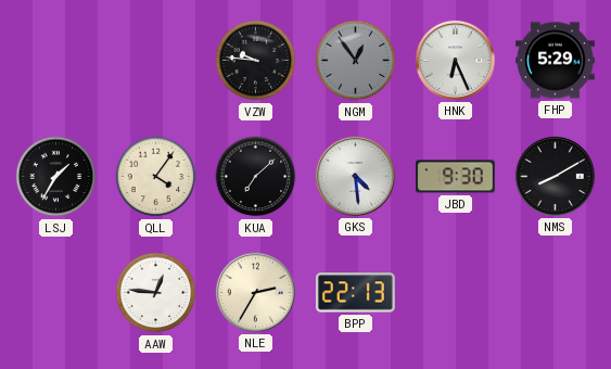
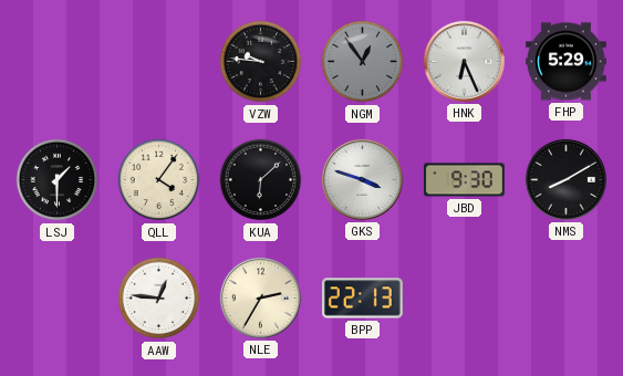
LSJ: 1:35 -> 1:30 (58, 180)
KUA: 7:08 -> 6:08 (261, 180)
GKS: 4:29 -> 3:48 (362, 179)
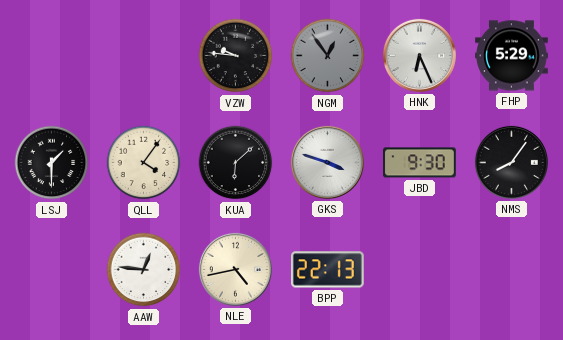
NMS: 8:10 -> 8:06 (511, 162)
NLE: 2:35 -> 4:43 (235, 269)
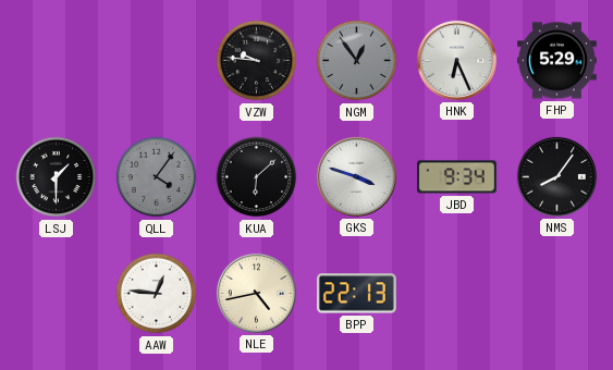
QLL dial: cream -> grey (157, 177)
JBD: 9:30 -> 9:34 (457, 177)
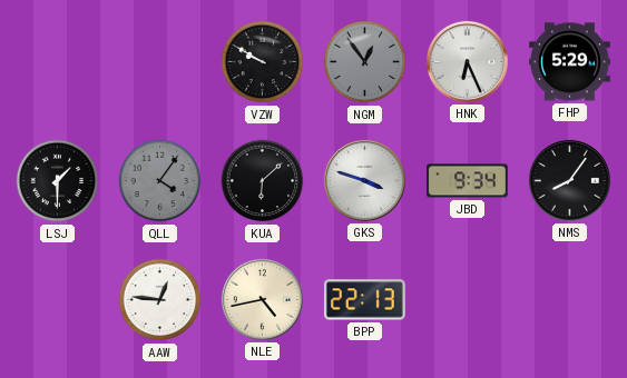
VZW: 9:46 -> 9:50 (263, 62)
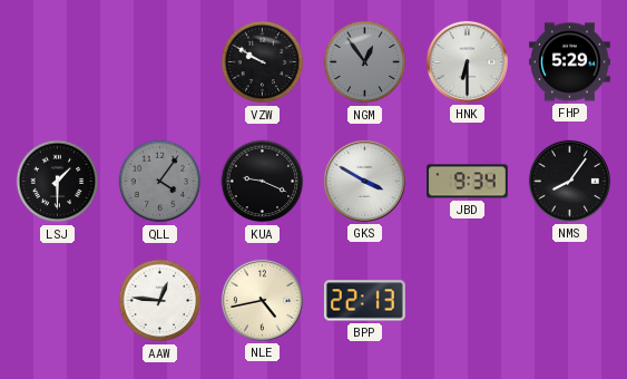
HNK: 6:26 -> 6:30 (467, 61)
KUA: 6:08 -> 9:19 (263, 182)
GKS: 3:48 -> 3:50 (364, 181)
